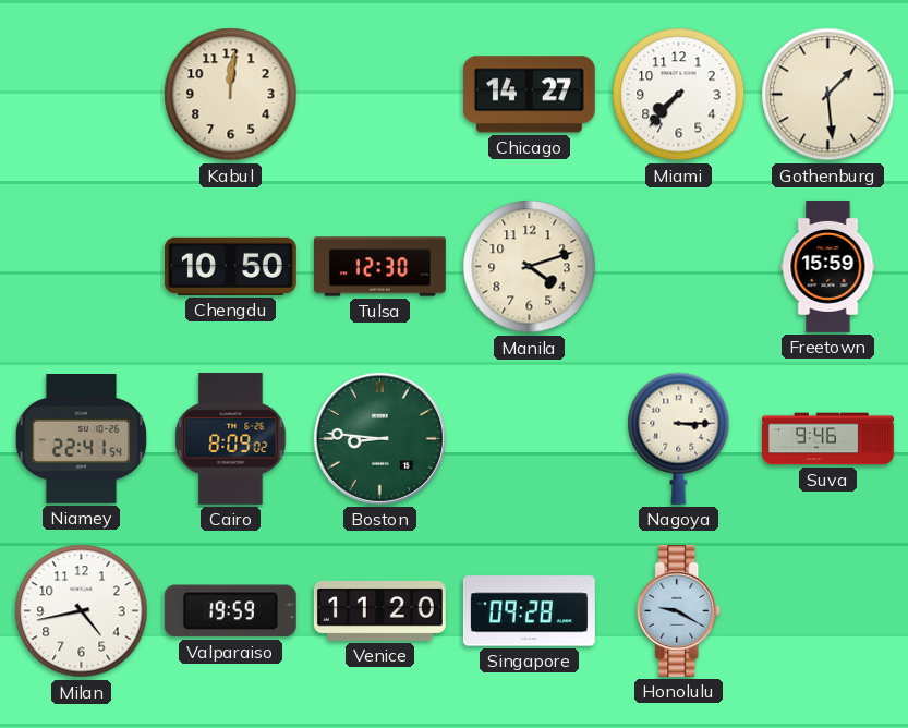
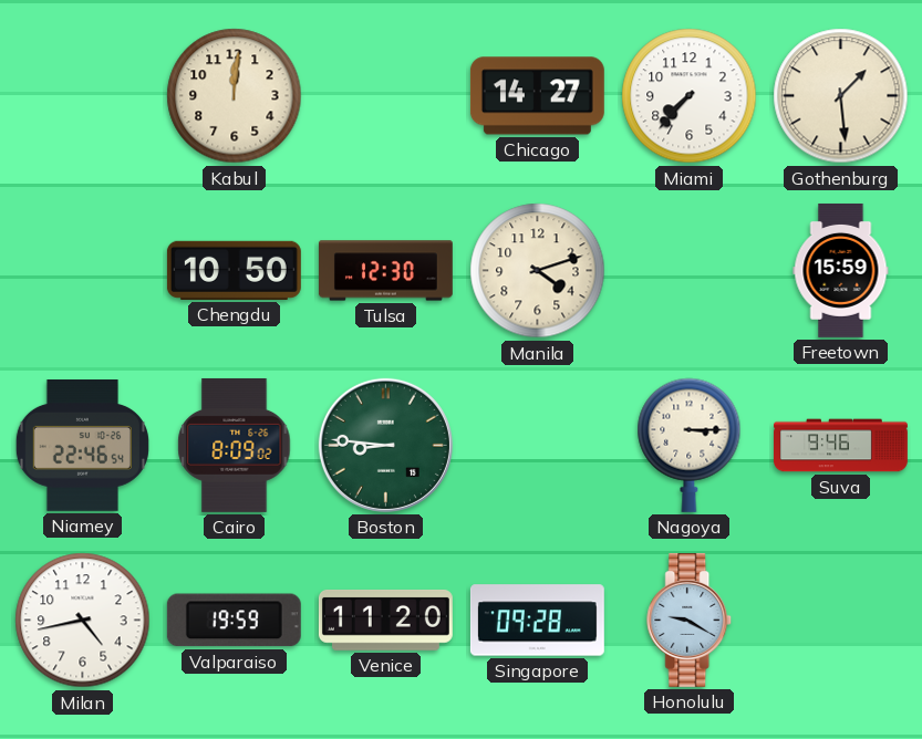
Niamey: 22:41 -> 22:46 (82, 446)
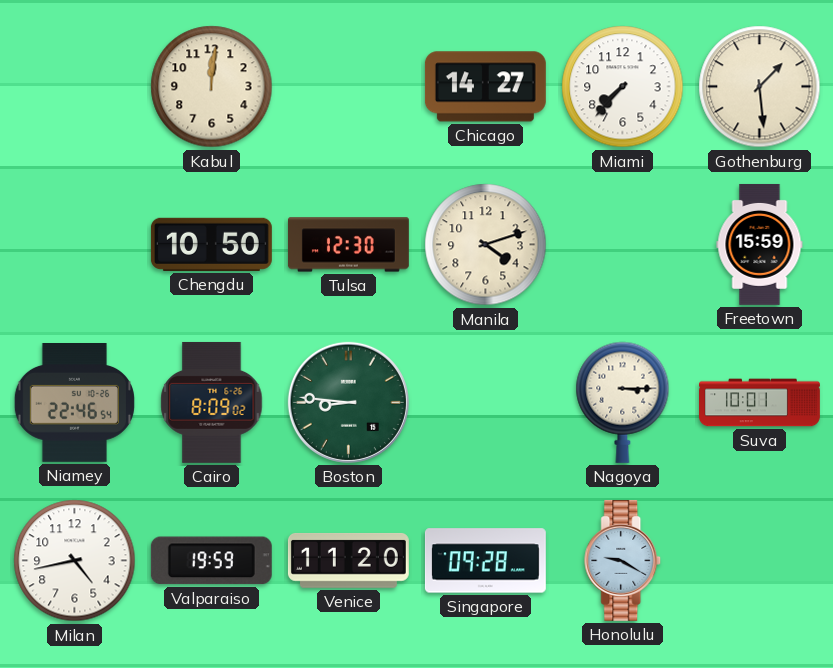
Suva: 9:46 -> 10:01 (760, 403)
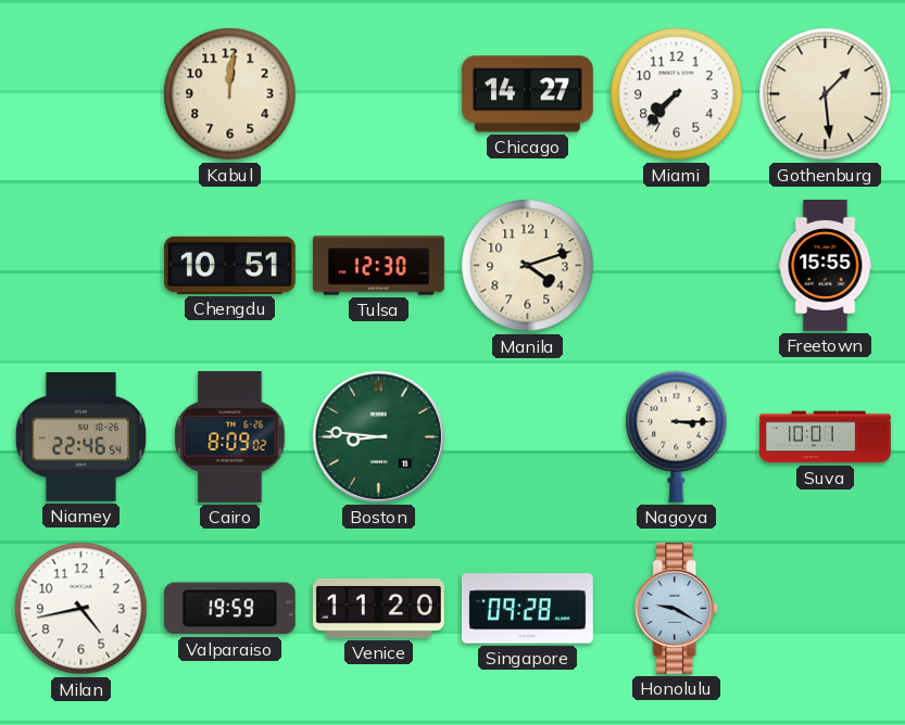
Chengdu: 10:50 -> 10:51 (229, 265)
Freetown: 15:59 -> 15:55 (826, 265)
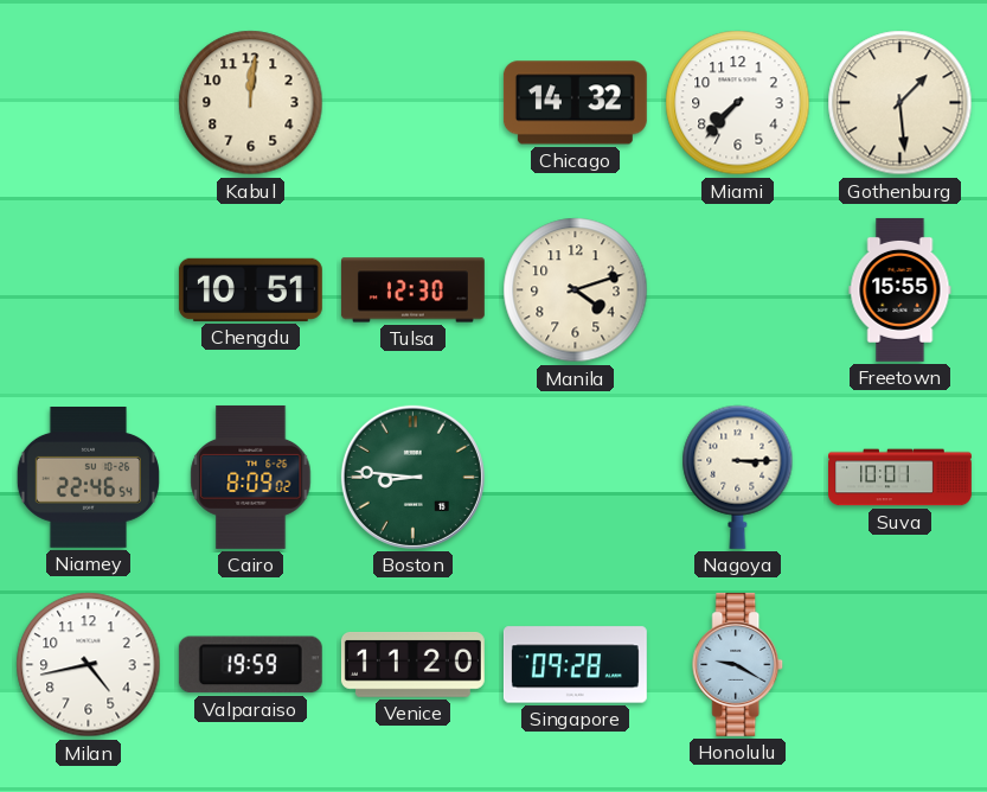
Chicago: 14:27 -> 14:32 (575, 103)
